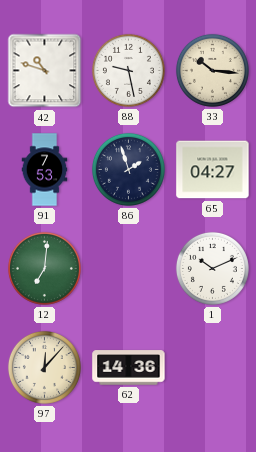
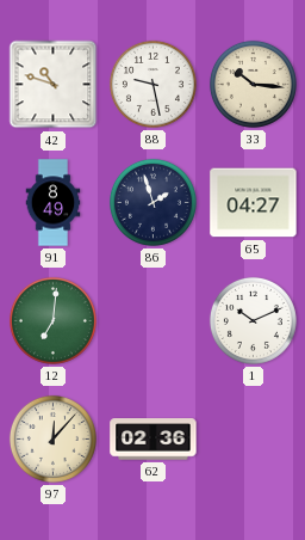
91: 7:53 -> 8:49 (54, 203)
62: 14:36 -> 02:36 (154, 440)
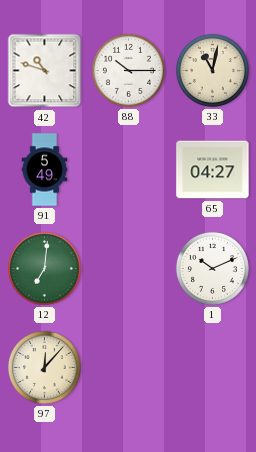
88: 9:28 -> 10:15 (128, 70)
33: 10:16 -> 11:02 (212, 70)
91: 8:49 -> 5:49 (45, 170)
86: 1:57 -> none (152, 202)
62: 02:36 -> none (154, 440)
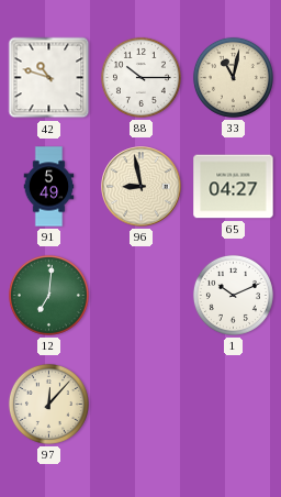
96: none -> 8:58 (142, 187)
